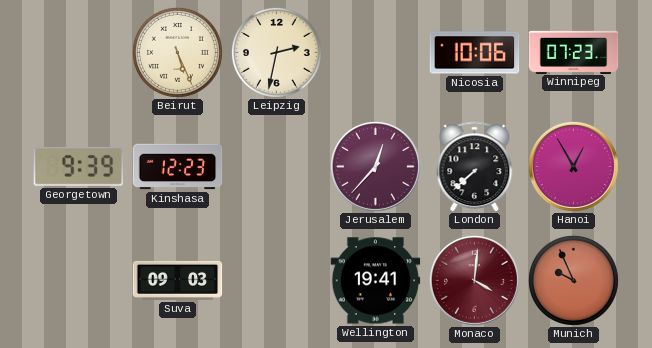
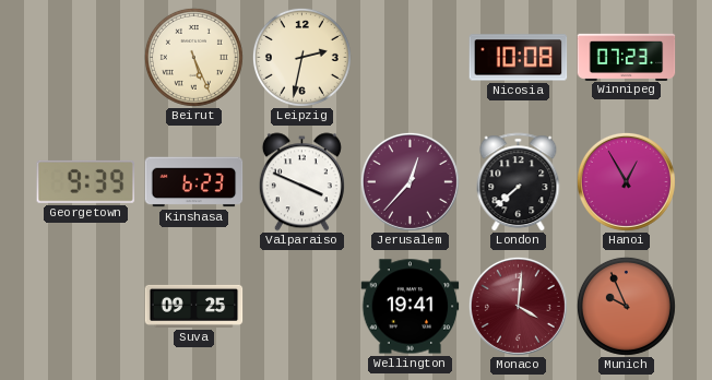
Nicosia: 10:06 -> 10:08 (519, 58)
Kinshasa: 12:23 -> 6:23 (194, 182)
Valparaiso: none -> 3:49 (301, 182)
Suva: 09:03 -> 09:25 (194, 306)
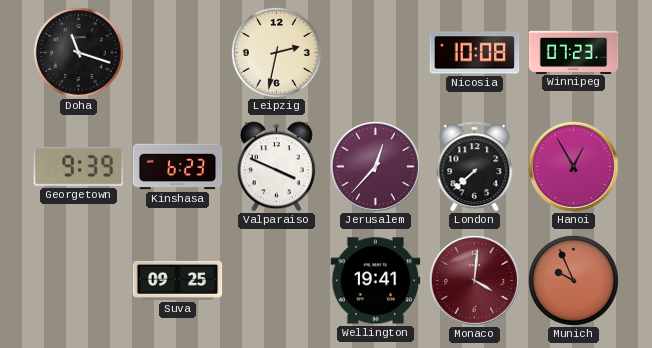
Doha: none -> 11:18 (78, 52)
Beirut: 5:26 -> none (193, 57)
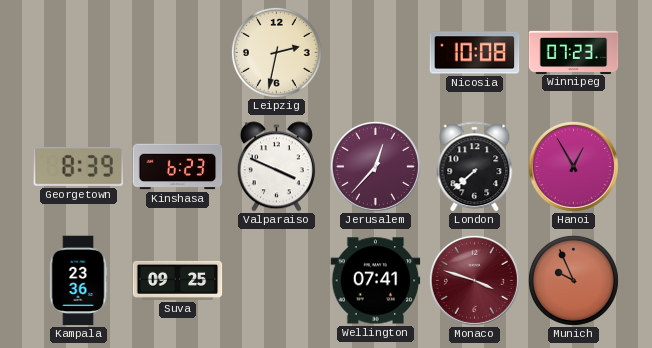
Doha: 11:18 -> none (78, 52)
Georgetown: 9:39 -> 8:39 (78, 166)
Kampala: none -> 23:36 (78, 281)
Wellington: 19:41 -> 07:41 (376, 281)
Monaco: 4:01 -> 3:48 (474, 280)
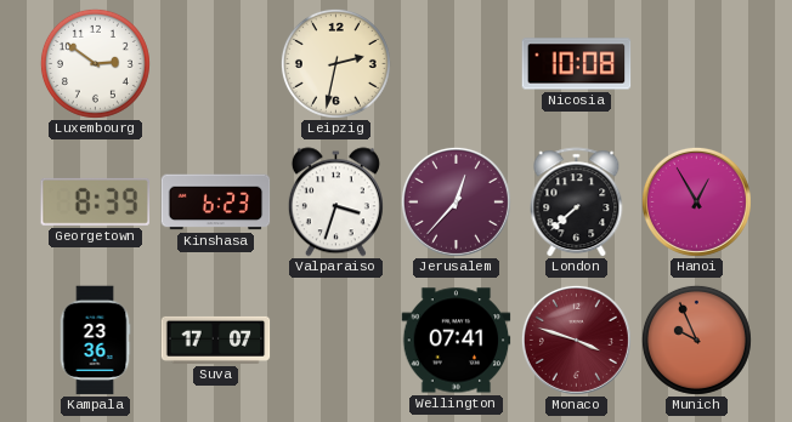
Luxembourg: none -> 2:51 (95, 63)
Winnipeg: 07:23 -> none (574, 52)
Valparaiso: 3:49 -> 3:33 (335, 203)
Suva: 09:25 -> 17:07 (216, 340)
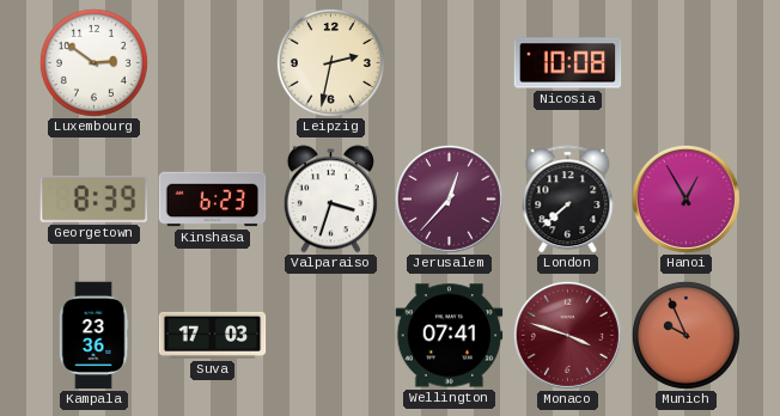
Suva: 17:07 -> 17:03 (213, 335)
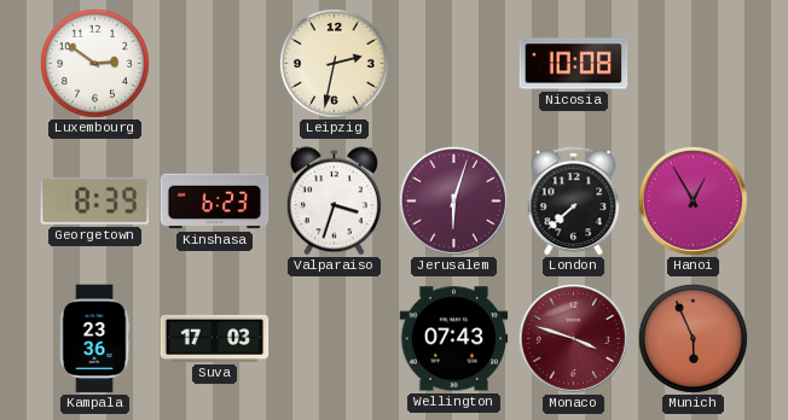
Jerusalem: 12:37 -> 6:03 (453, 200)
Wellington: 07:41 -> 07:43 (454, 339)
Munich: 9:56 -> 5:56 (693, 338)
